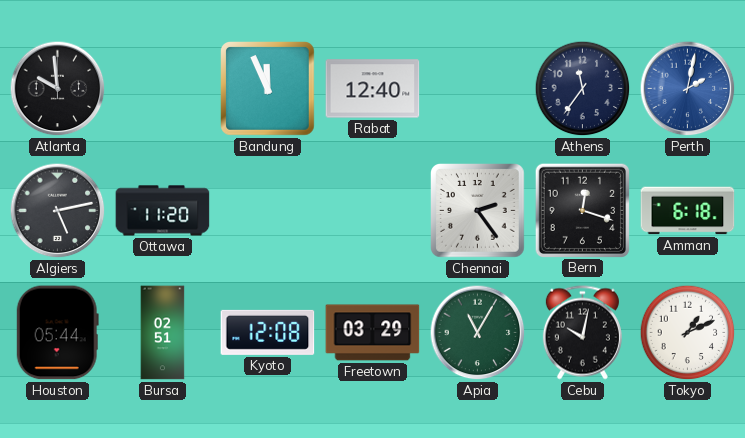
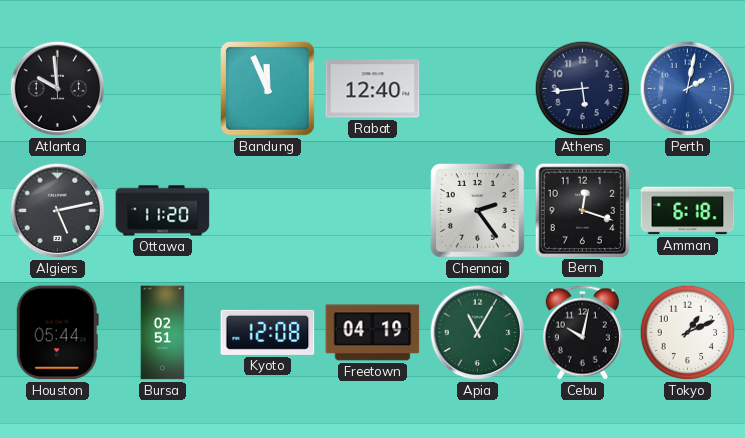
Athens: 11:36 -> 5:44 (583, 89)
Freetown: 03:29 -> 04:19 (373, 333)
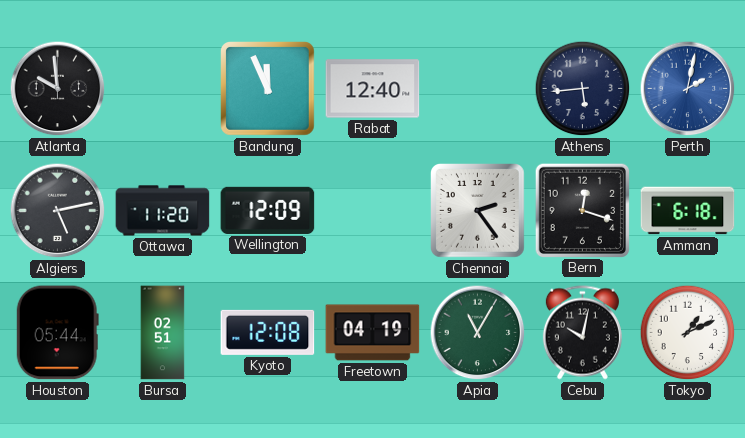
Wellington: none -> 12:09 (268, 210)
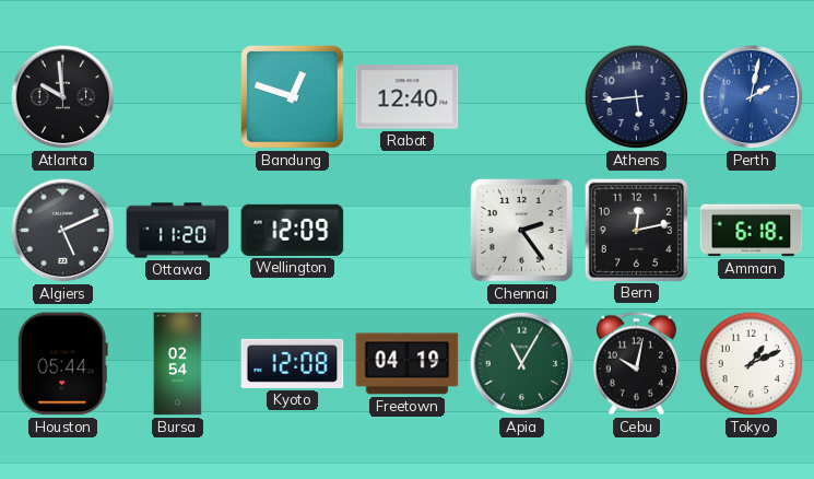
Bandung: 11:56 -> 12:48 (293, 97)
Algiers: 5:13 -> 5:11 (63, 231)
Bern: 12:18 -> 12:13 (636, 230)
Bursa: 02:51 -> 02:54 (178, 364)
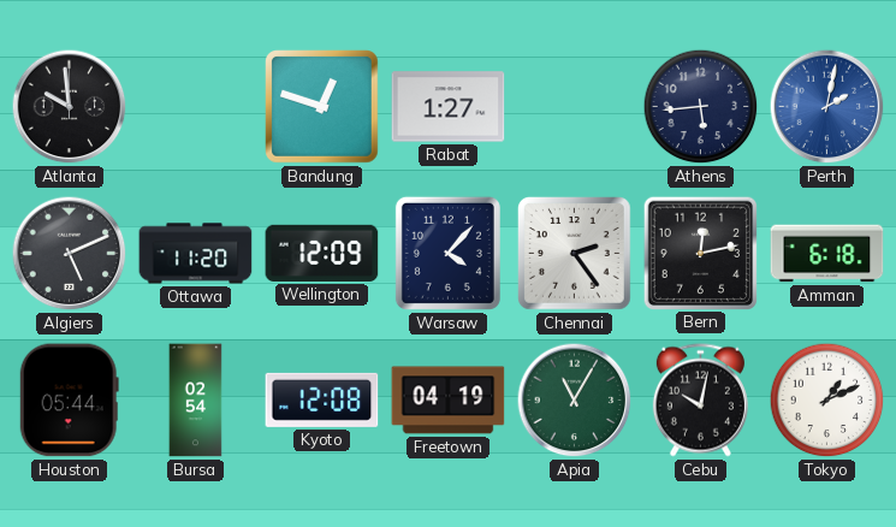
Rabat: 12:40 -> 1:27 (449, 107)
Warsaw: none -> 4:07 (447, 253)
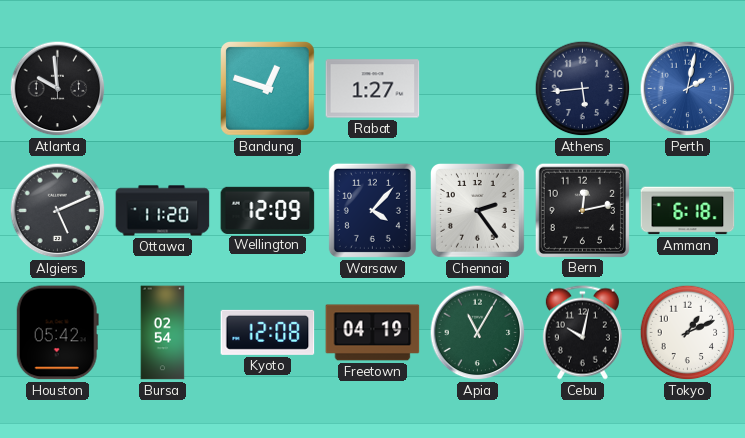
Houston: 05:44 -> 05:42 (57, 333)
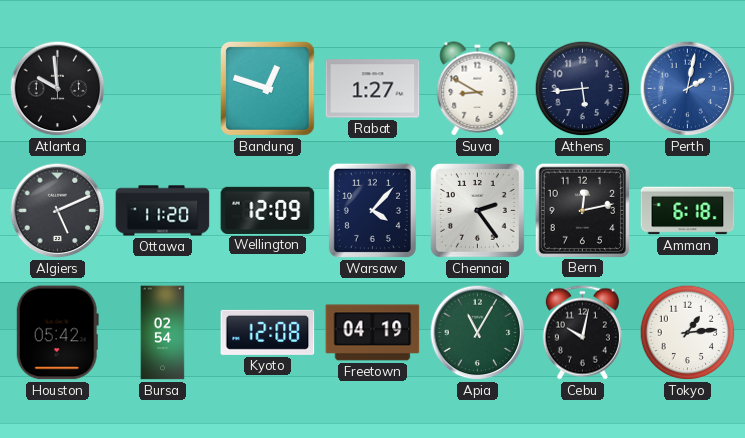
Suva: none -> 8:50 (478, 89)
Tokyo: 1:11 -> 1:14 (688, 333)
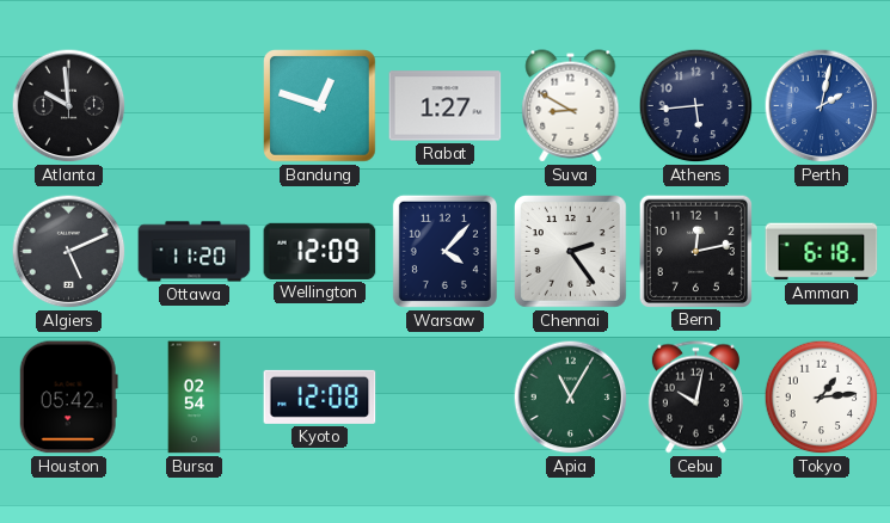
Freetown: 04:19 -> none (373, 333)
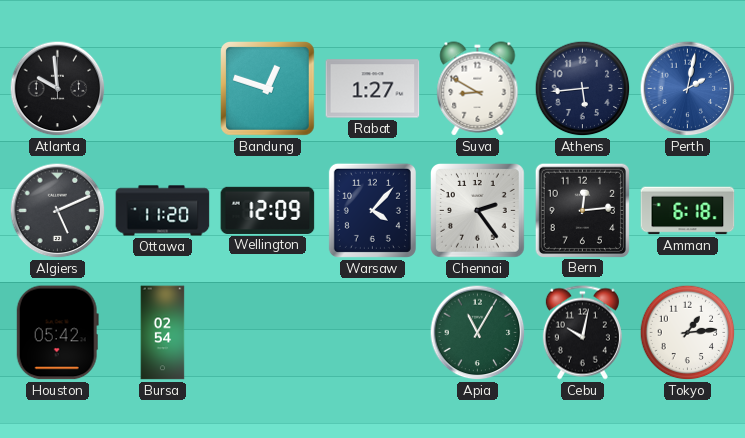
Bern: 12:13 -> 12:14 (582, 210)
Kyoto: 12:08 -> none (320, 396)
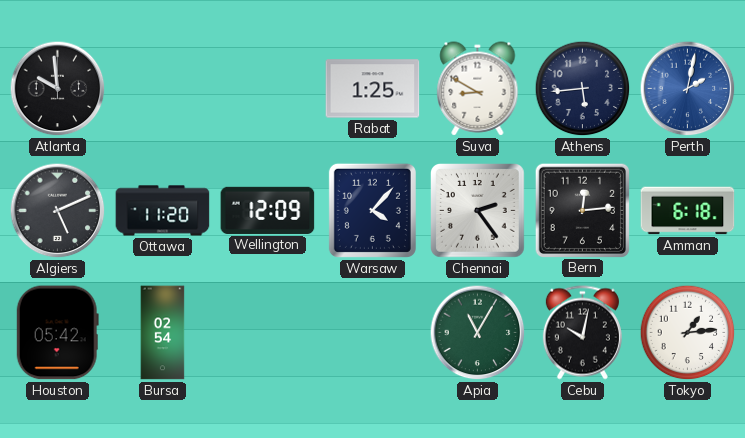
Bandung: 12:48 -> none (268, 89)
Rabat: 1:27 -> 1:25 (373, 89)
